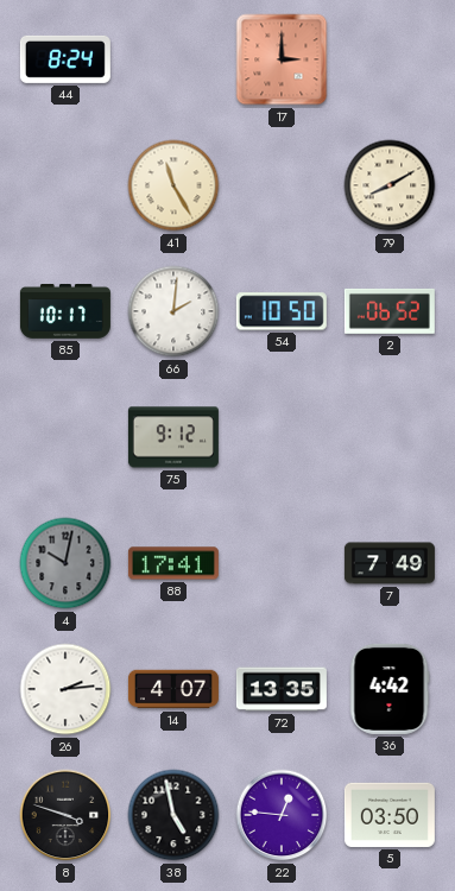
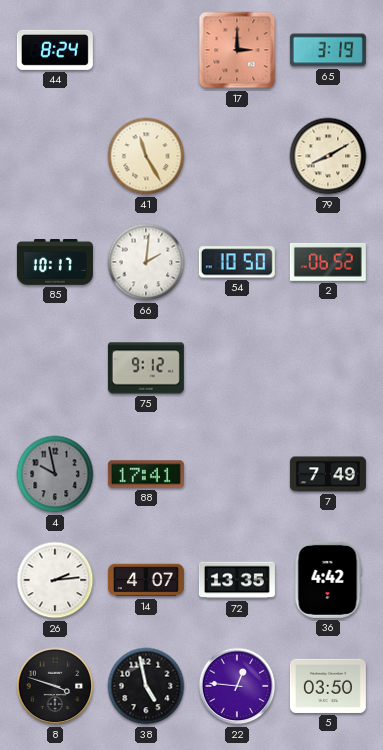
65: none -> 3:19 (328, 50)
4: 10:02 -> 9:58 (55, 474)
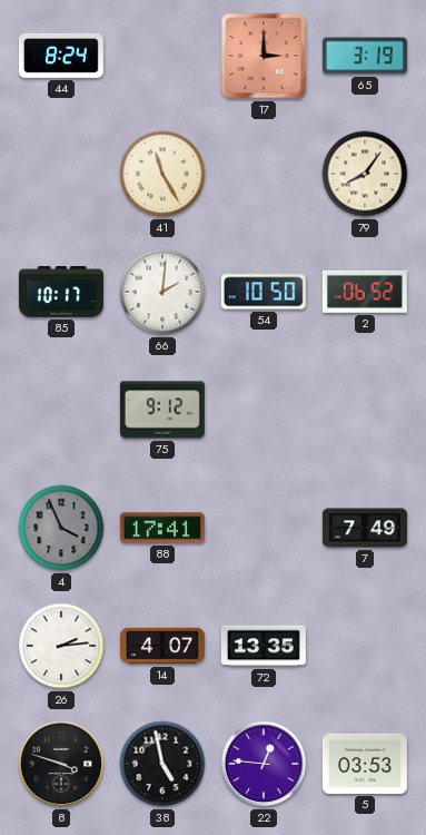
79: 8:10 -> 8:06 (365, 174)
4: 9:58 -> 3:56 (61, 528)
36: 4:42 -> none (328, 580)
5: 03:50 -> 03:53 (365, 764)
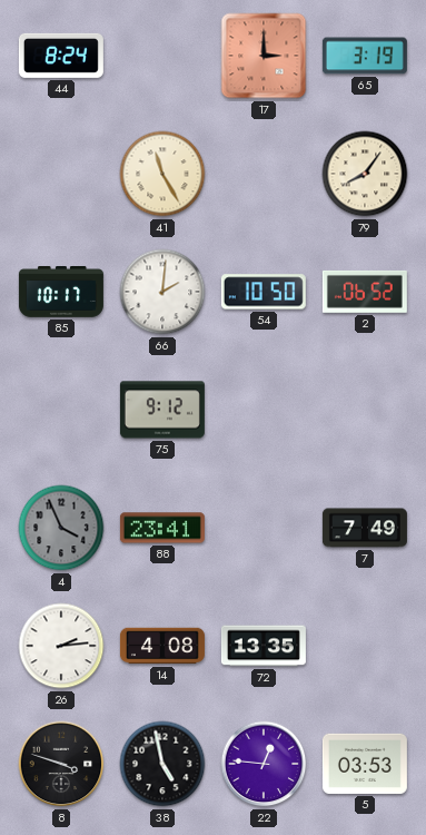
88: 17:41 -> 23:41 (162, 528)
14: 4:07 -> 4:08 (162, 646)
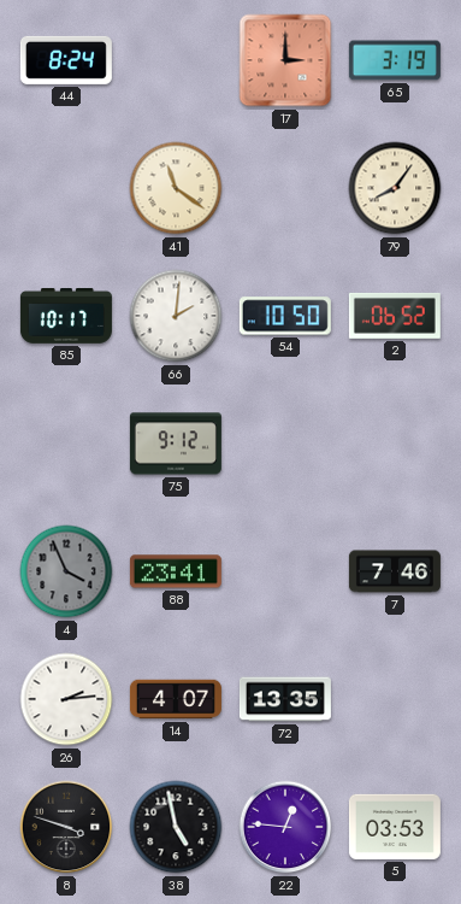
41: 11:25 -> 11:21 (176, 188)
7: 7:49 -> 7:46 (395, 571)
14: 4:08 -> 4:07 (176, 699)
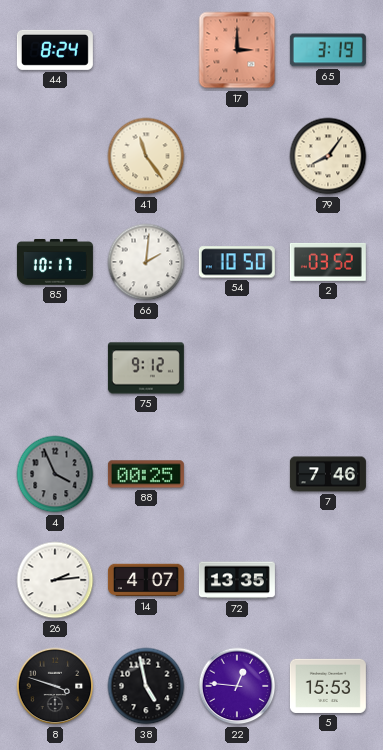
41: 11:21 -> 11:24 (146, 156)
2: 06:52 -> 03:52 (328, 262)
88: 23:41 -> 00:25 (146, 474)
5: 03:53 -> 15:53 (328, 686)
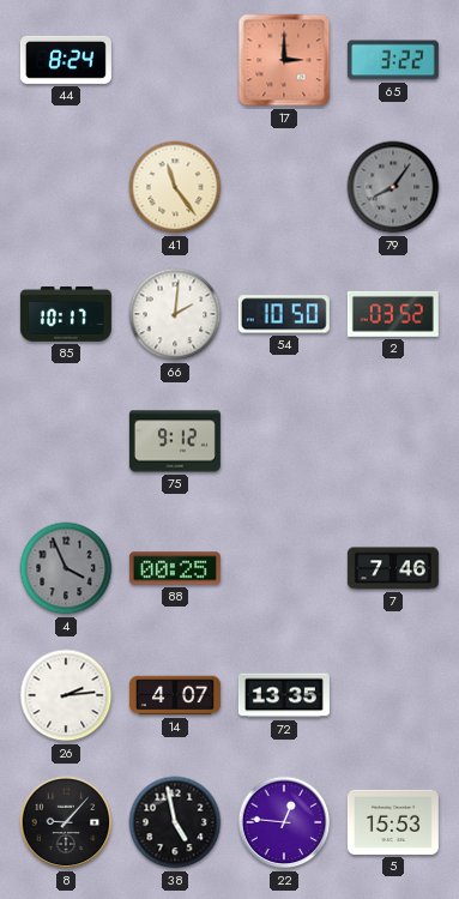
65: 3:19 -> 3:22 (393, 60)
79 dial: cream -> grey (393, 187)
8: 3:48 -> 9:07 (66, 822)
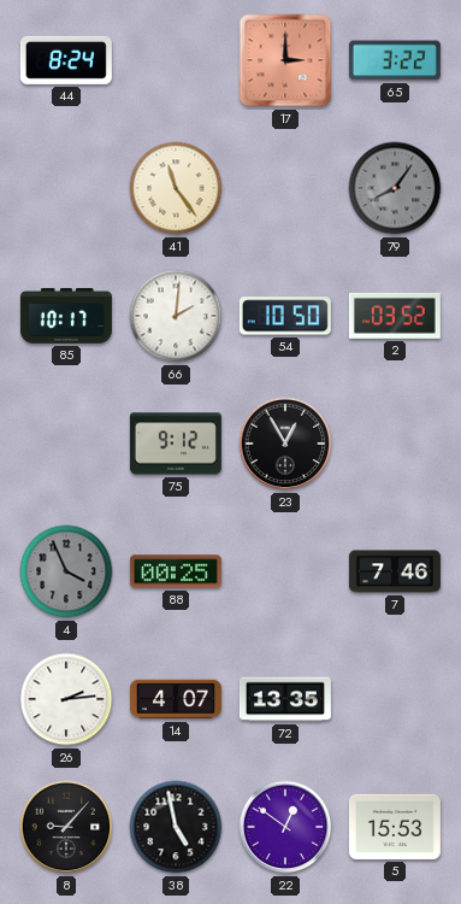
23: none -> 12:55 (285, 444)
22: 12:46 -> 12:51 (285, 827)
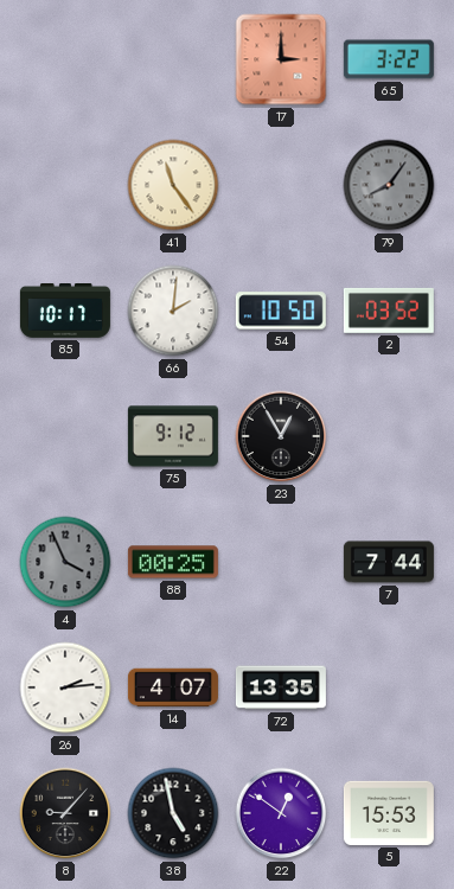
44: 8:24 -> none (66, 60)
7: 7:46 -> 7:44 (389, 562)
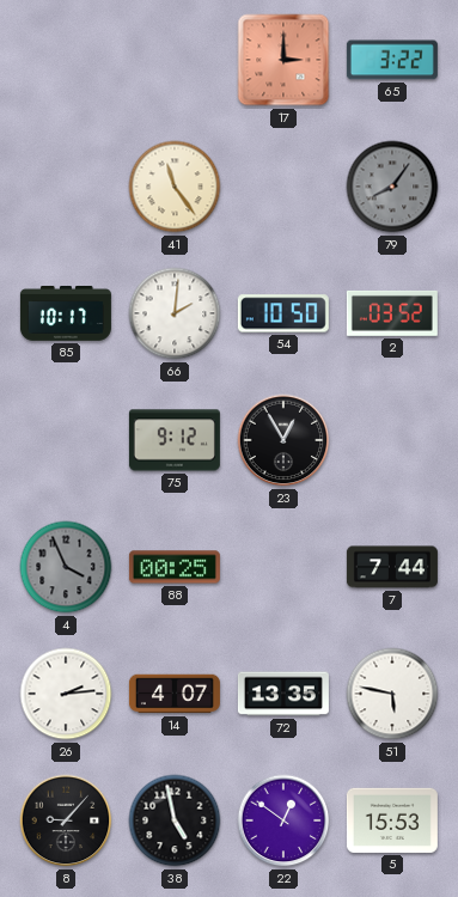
51: none -> 5:47 (392, 694)
